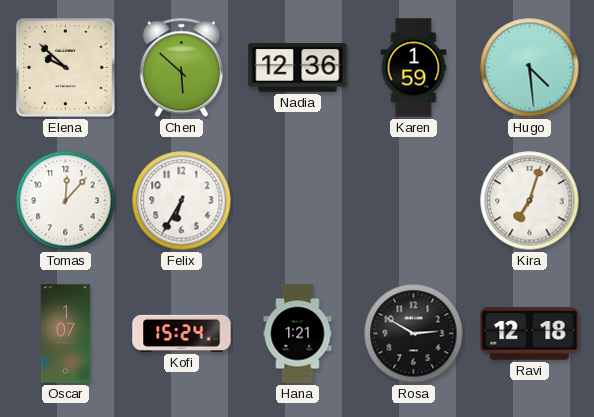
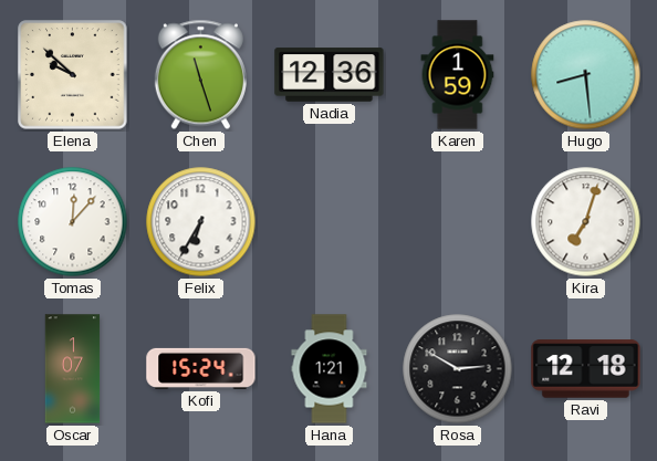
Chen: 5:52 -> 11:27 (200, 75)
Hugo: 4:29 -> 8:29 (586, 75)
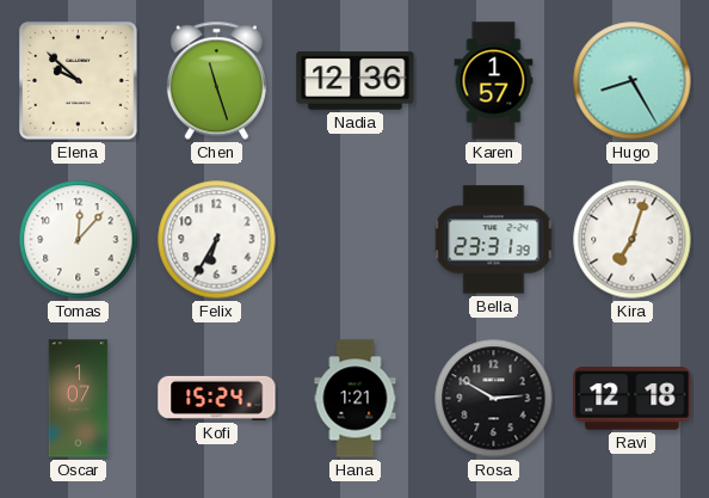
Karen: 1:59 -> 1:57 (494, 81)
Hugo: 8:29 -> 8:25 (633, 81)
Bella: none -> 23:31 (494, 240)
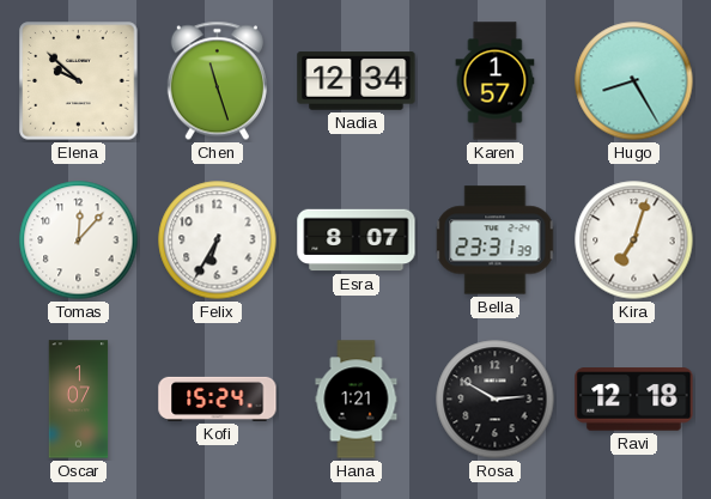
Nadia: 12:36 -> 12:34 (357, 81)
Esra: none -> 8:07 (357, 241)
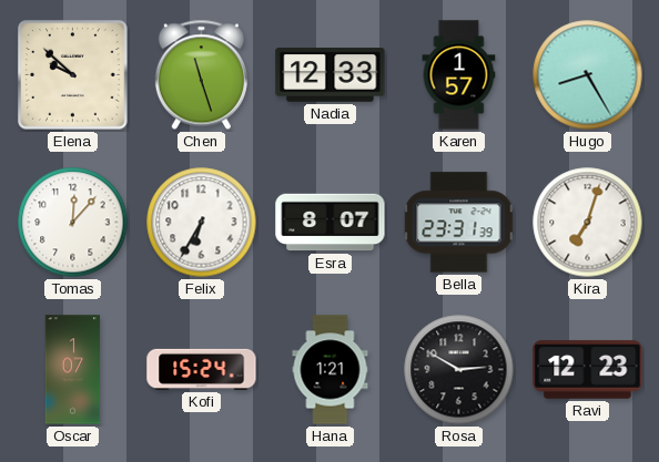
Nadia: 12:34 -> 12:33 (331, 75)
Ravi: 12:18 -> 12:23 (588, 370)
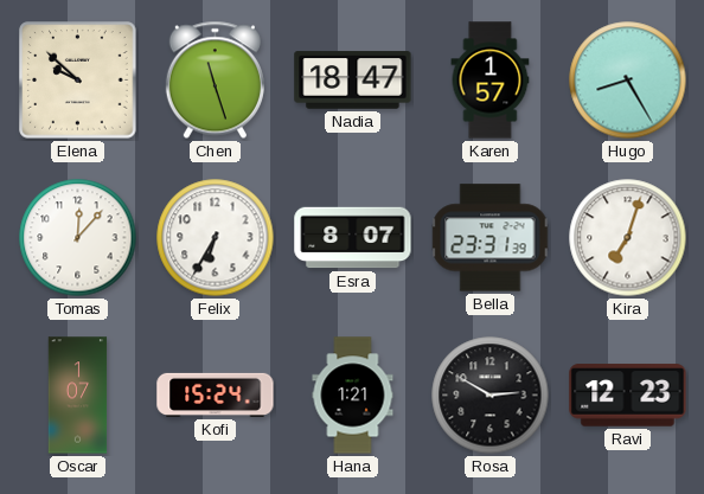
Nadia: 12:33 -> 18:47 (353, 81)
